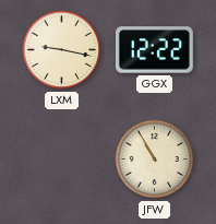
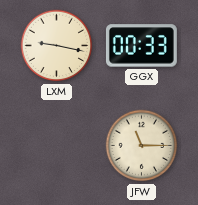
GGX: 12:22 -> 00:33 (141, 46)
JFW: 10:55 -> 11:15 (142, 146)
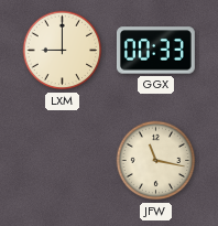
LXM: 9:17 -> 9:00 (63, 51)
JFW: 11:15 -> 11:17 (156, 161)
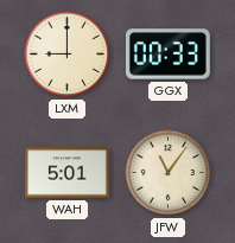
WAH: none -> 5:01 (66, 173)
JFW: 11:17 -> 11:06 (169, 173)
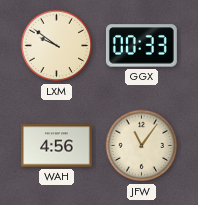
LXM: 9:00 -> 9:51 (57, 46)
WAH: 5:01 -> 4:56 (56, 146)
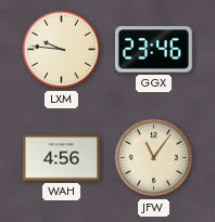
LXM: 9:51 -> 9:46 (62, 50)
GGX: 00:33 -> 23:46 (153, 50)
